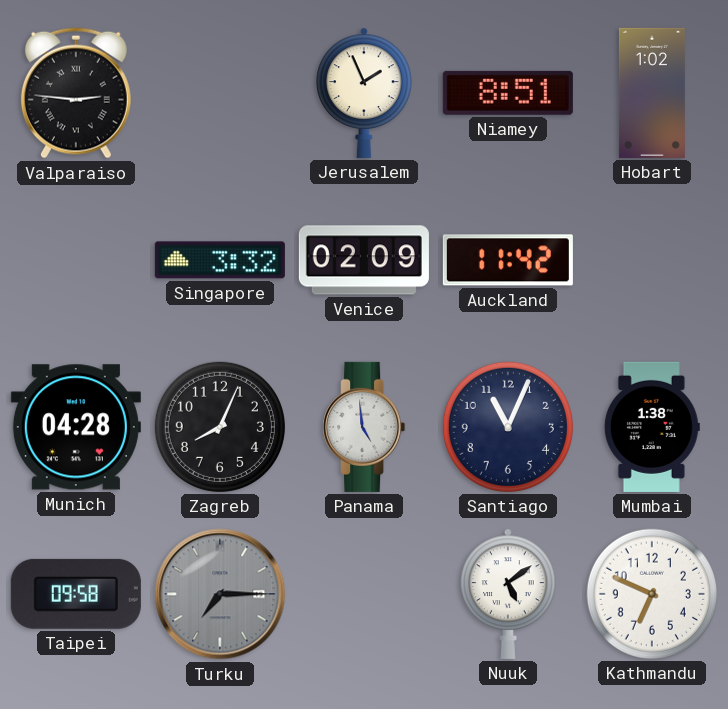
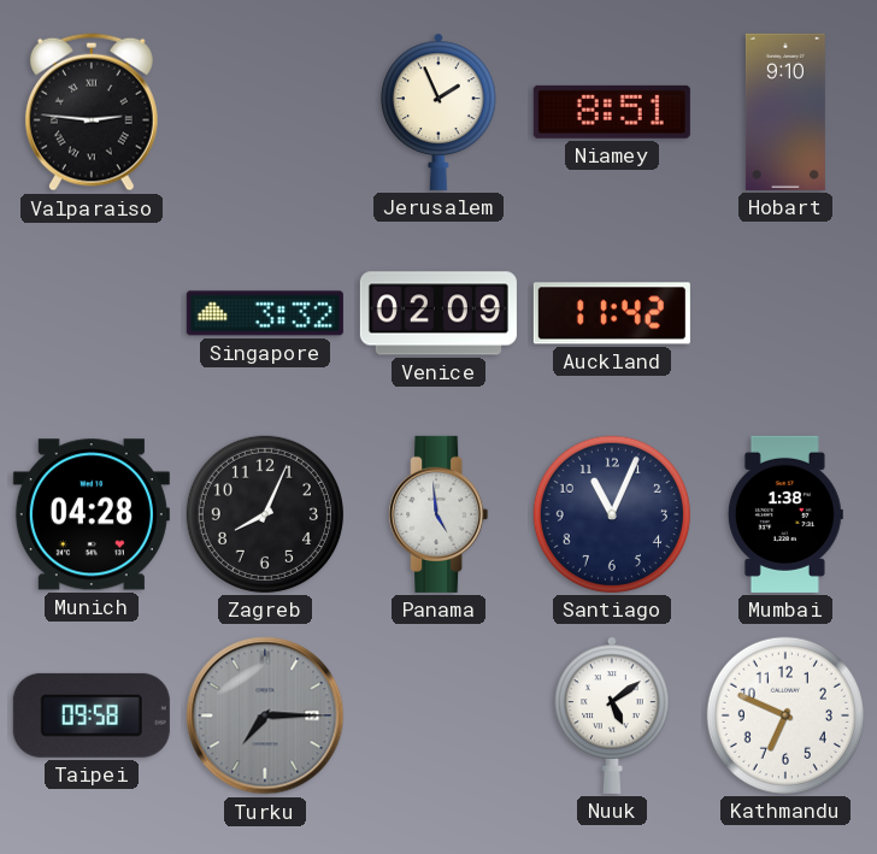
Hobart: 1:02 -> 9:10 (785, 112)
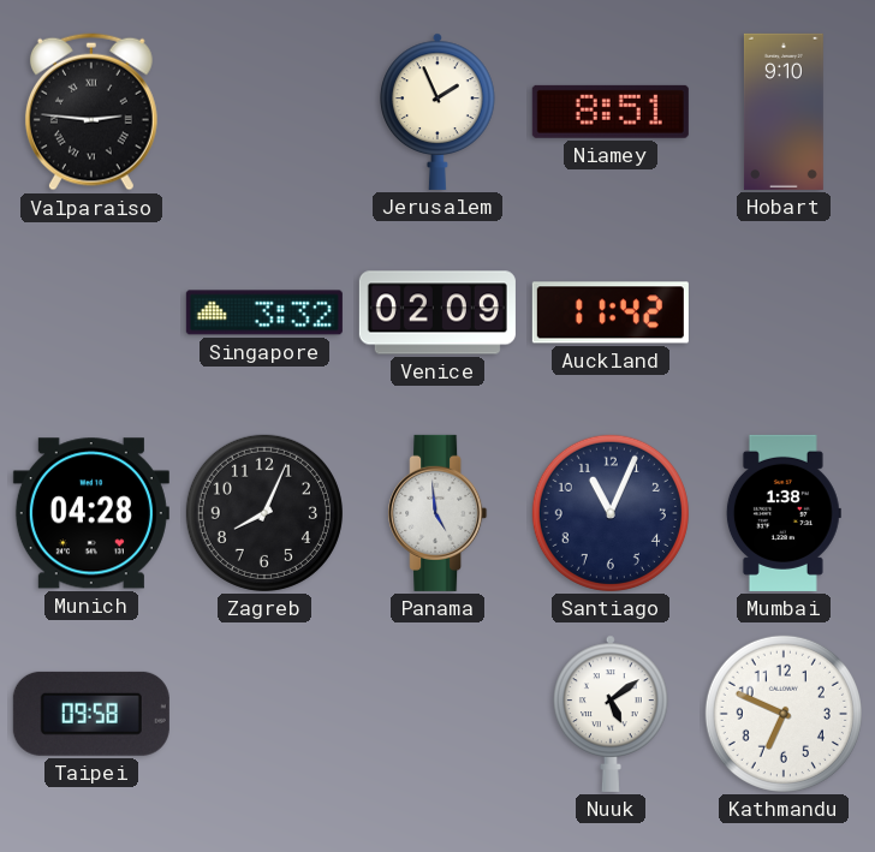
Turku: 7:15 -> none (265, 715)
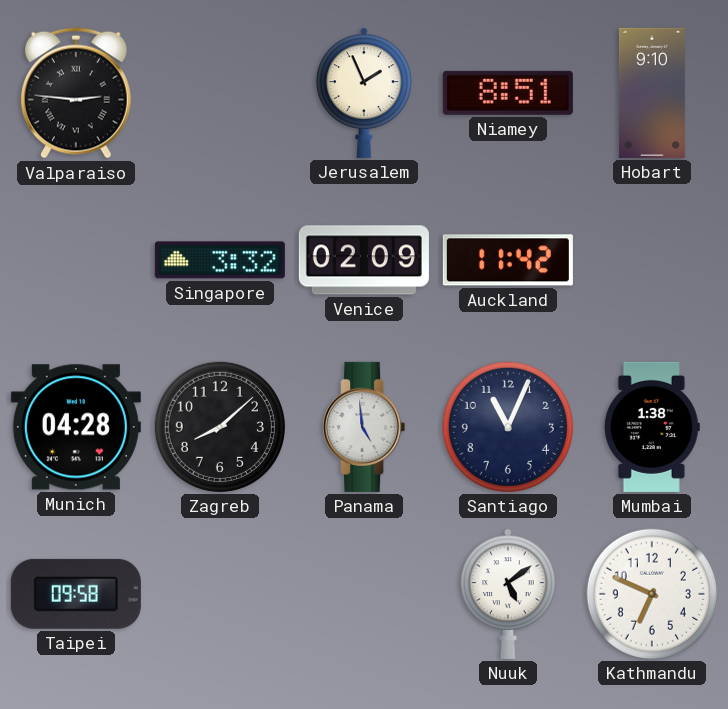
Zagreb: 8:04 -> 8:08 (220, 427)
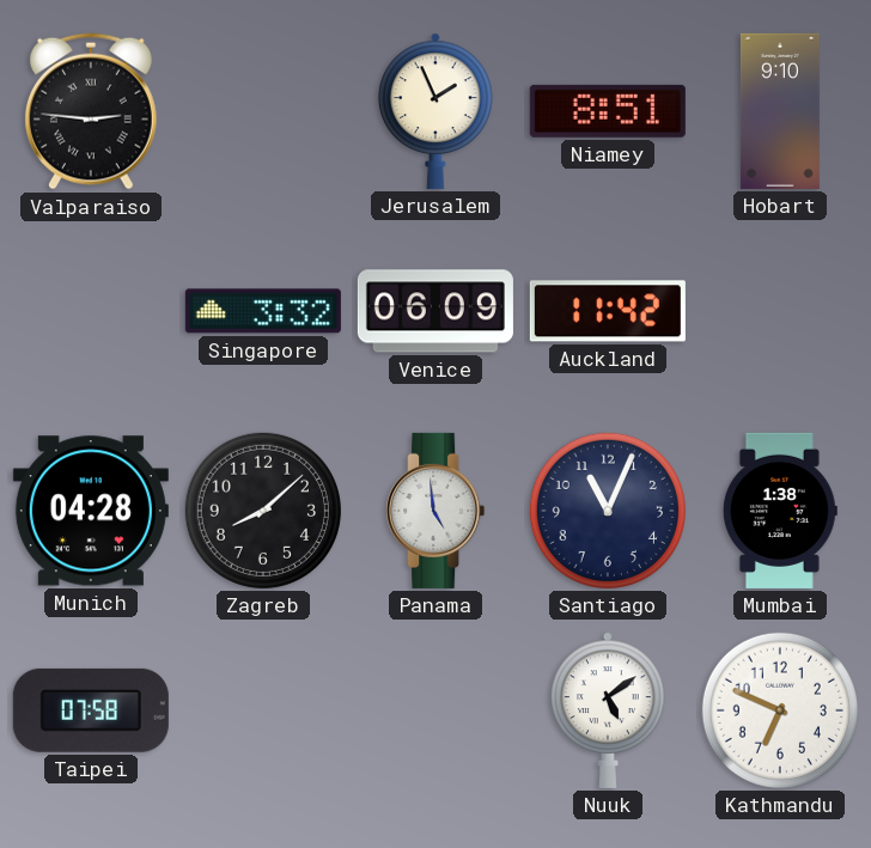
Venice: 02:09 -> 06:09 (435, 311)
Taipei: 09:58 -> 07:58 (91, 710)
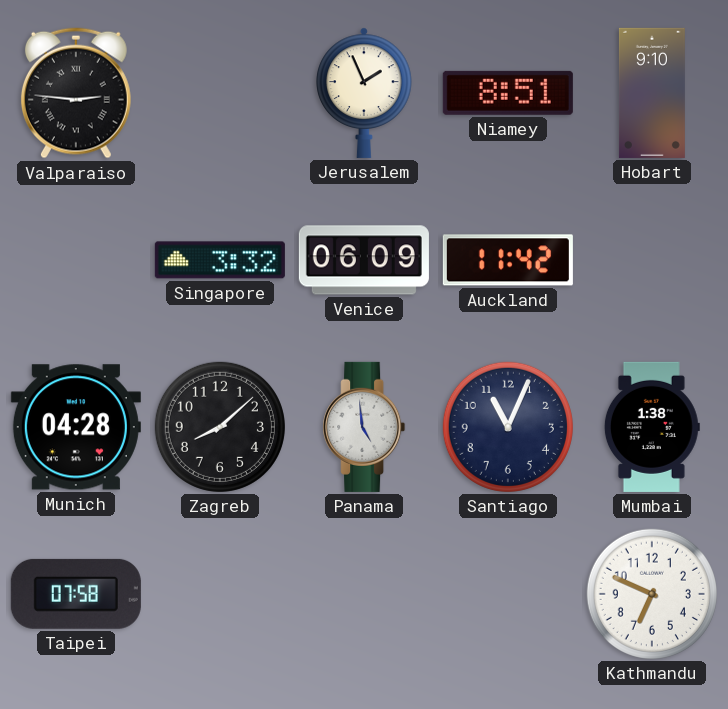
Nuuk: 5:09 -> none (609, 710)
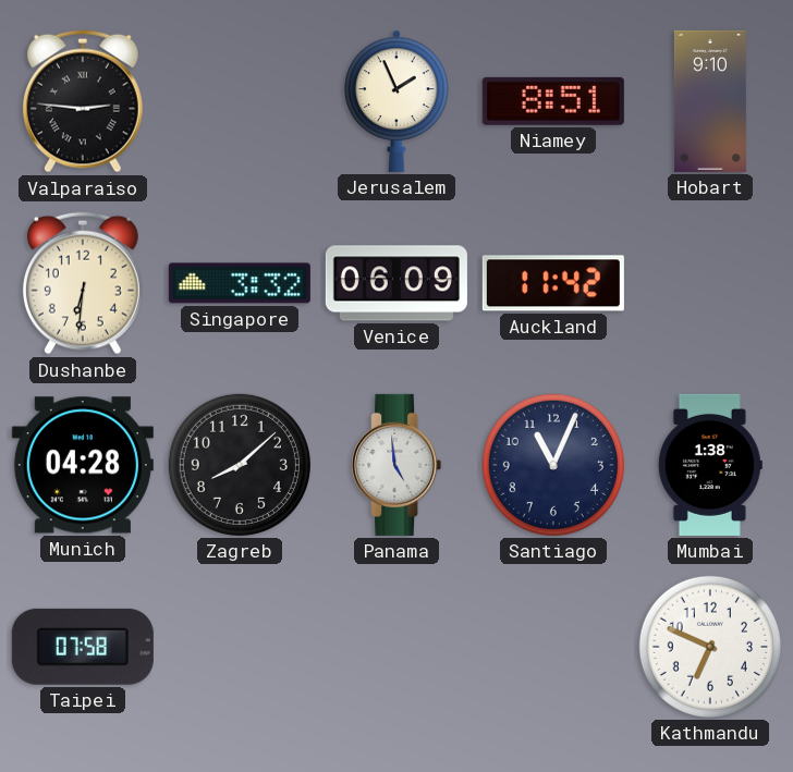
Dushanbe: none -> 6:31 (83, 283)
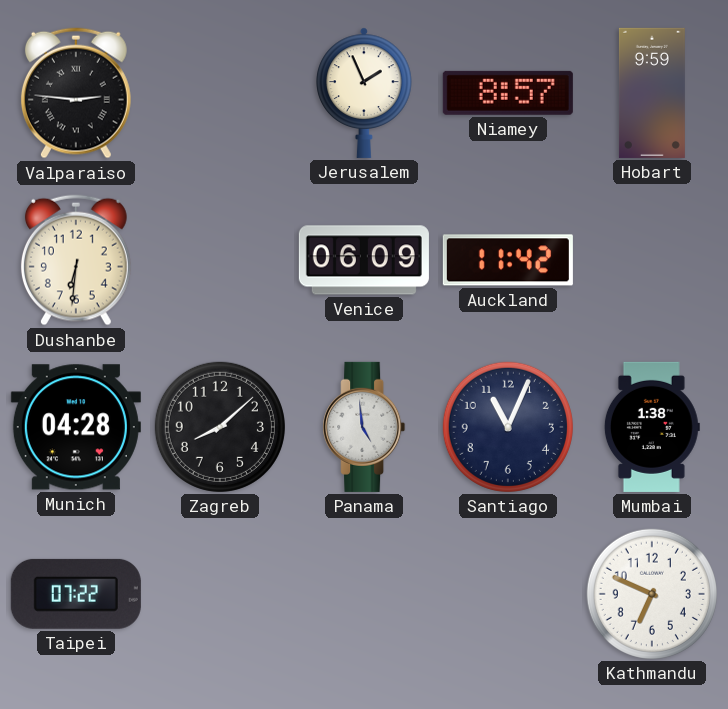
Niamey: 8:51 -> 8:57 (508, 93)
Hobart: 9:10 -> 9:59 (652, 93)
Singapore: 3:32 -> none (240, 283)
Taipei: 07:58 -> 07:22 (76, 594)
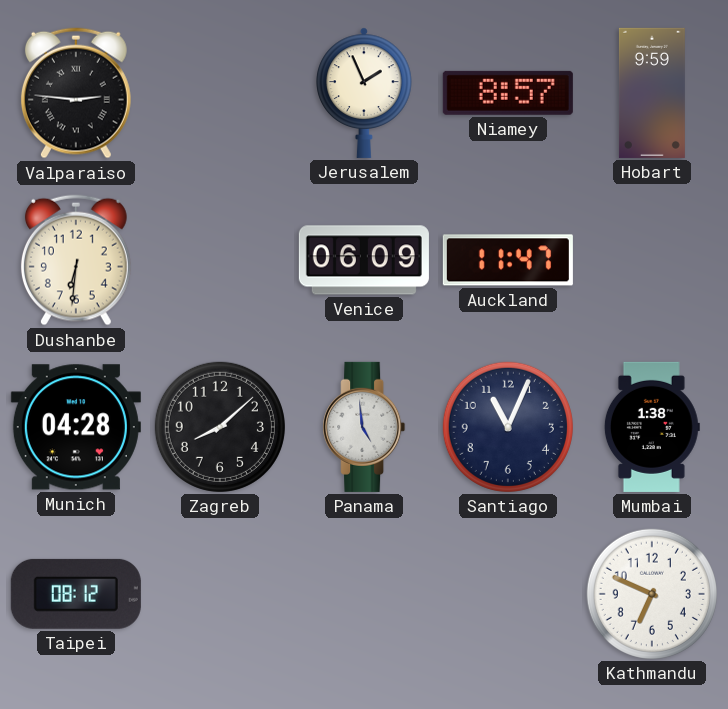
Auckland: 11:42 -> 11:47 (508, 260)
Taipei: 07:22 -> 08:12 (76, 594)
